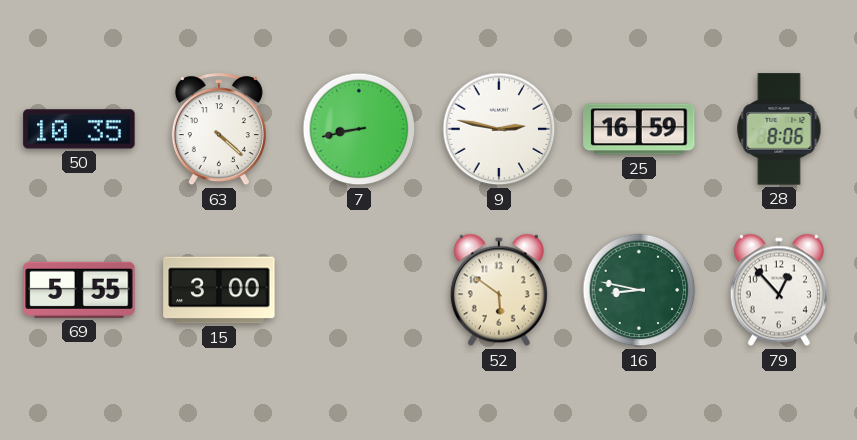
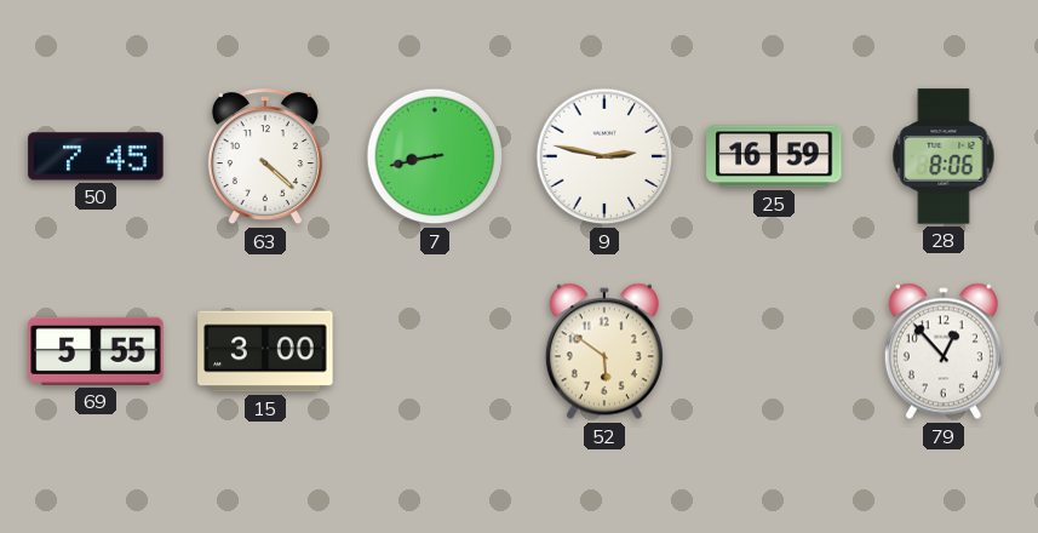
50: 10:35 -> 7:45 (96, 156)
16: 8:47 -> none (639, 290)
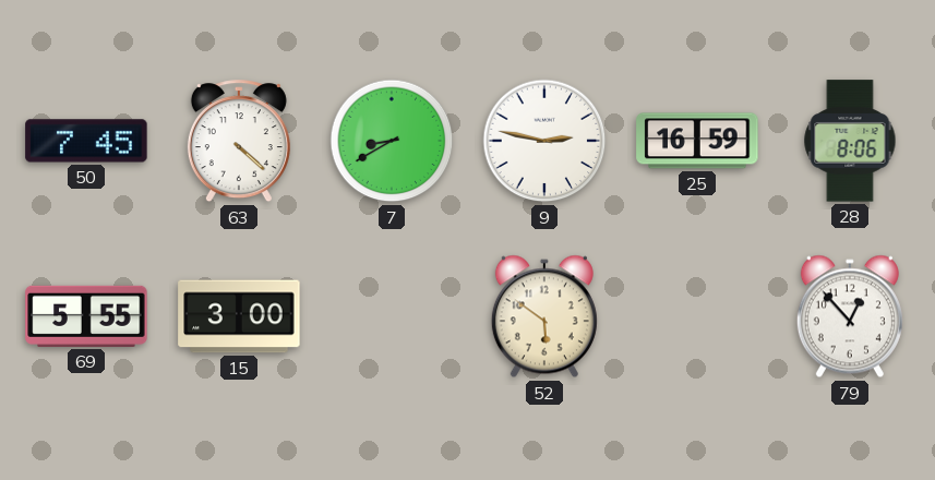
7: 8:43 -> 8:40 (392, 141)
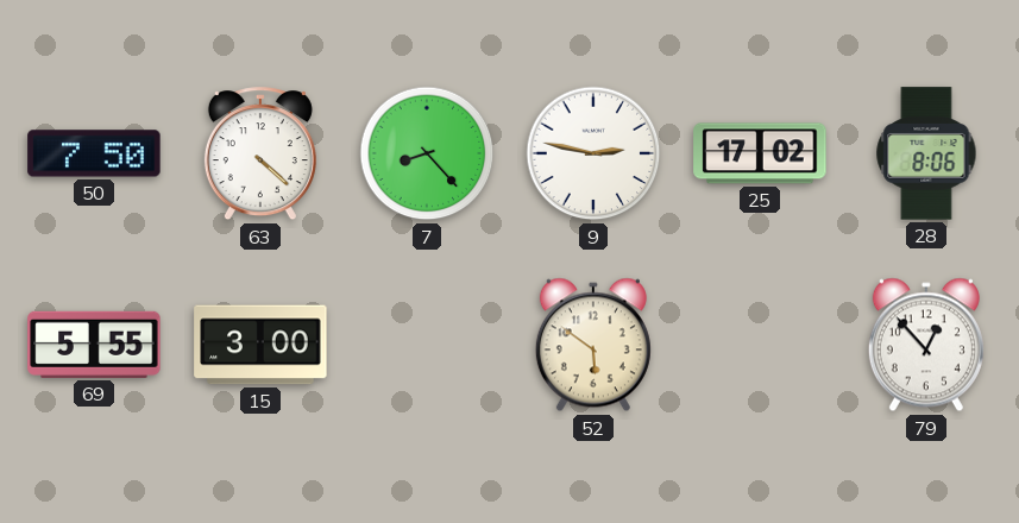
50: 7:45 -> 7:50 (94, 153)
7: 8:40 -> 8:23 (427, 153)
25: 16:59 -> 17:02 (760, 153)
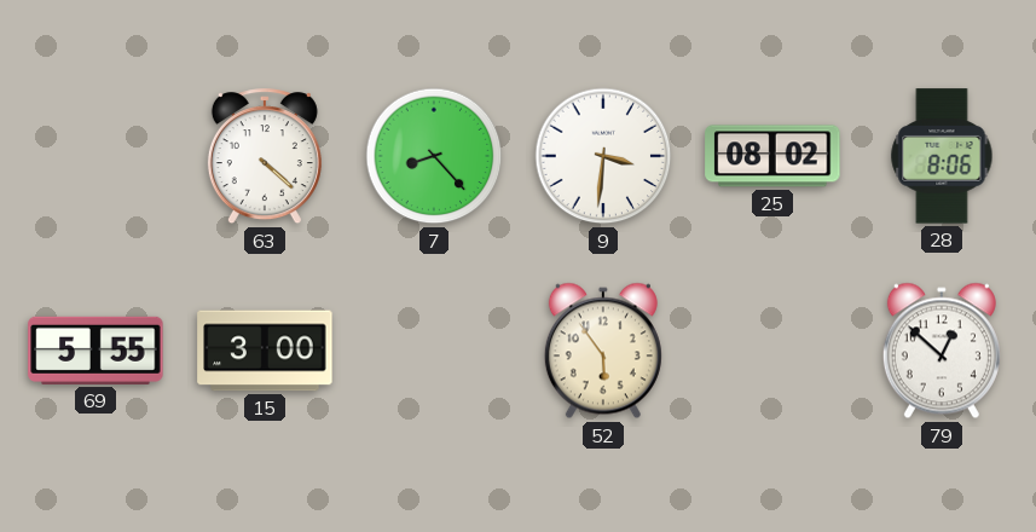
50: 7:50 -> none (94, 153)
9: 2:47 -> 3:31 (603, 156)
25: 17:02 -> 08:02 (772, 156)
52: 5:51 -> 5:54 (603, 351)
79: 12:53 -> 12:52 (942, 351)
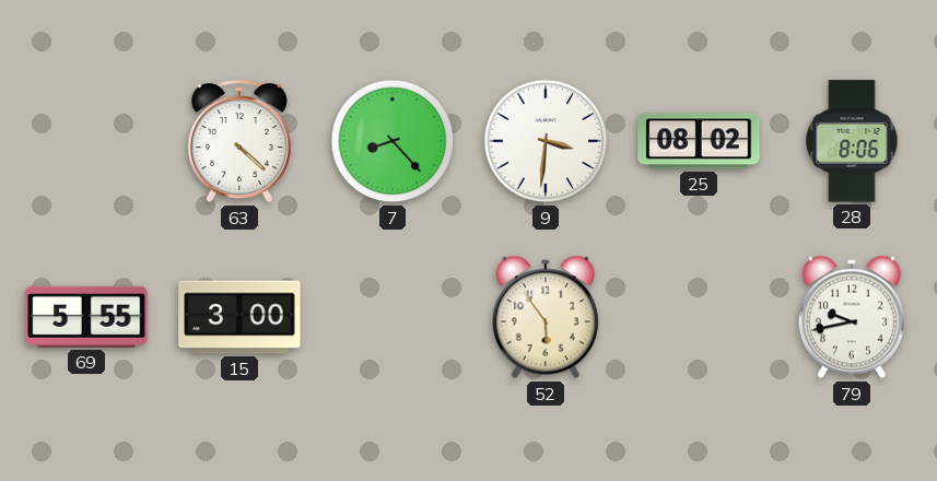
79: 12:52 -> 9:43 (852, 317)
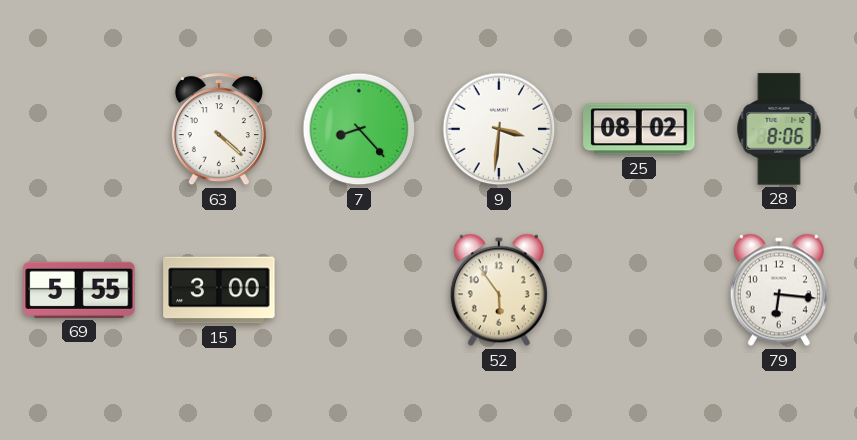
79: 9:43 -> 6:16 (779, 290)
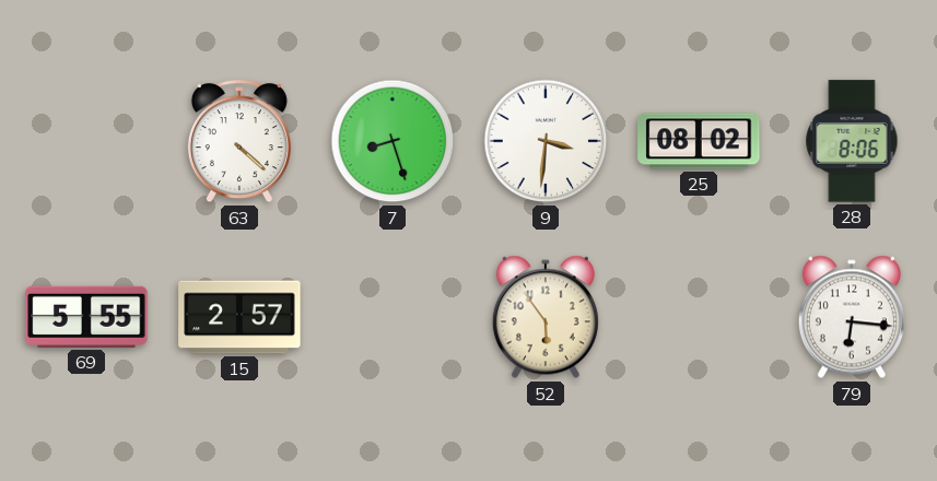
7: 8:23 -> 8:27 (393, 141)
15: 3:00 -> 2:57 (239, 317)
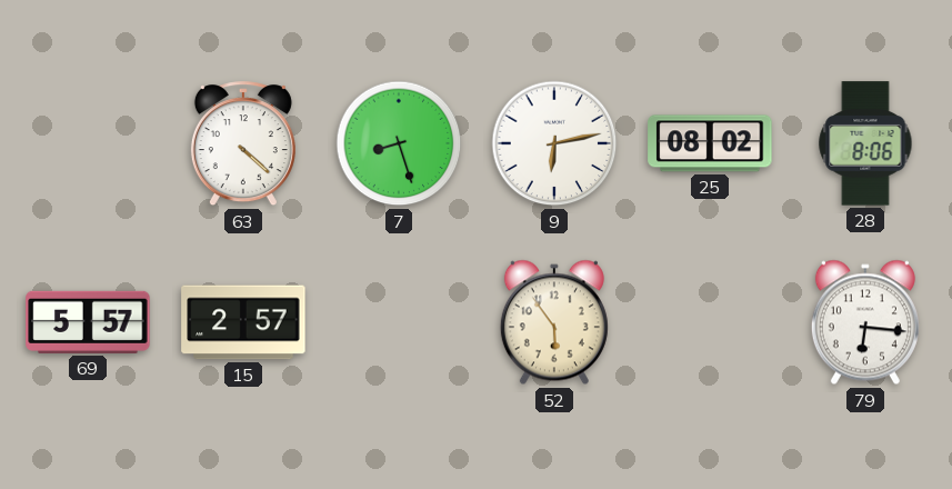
9: 3:31 -> 6:13 (554, 143)
69: 5:55 -> 5:57 (88, 322)
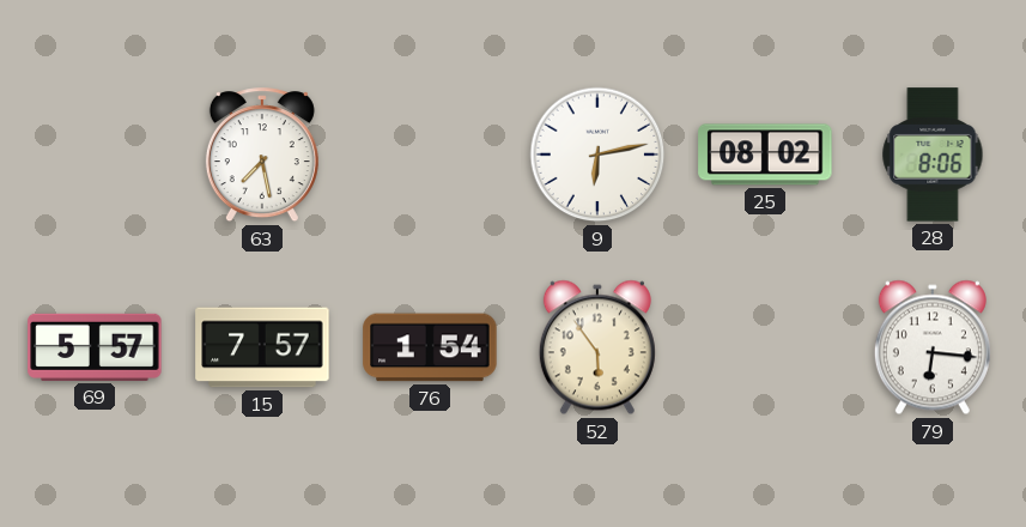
63: 4:22 -> 7:28 (262, 156)
7: 8:27 -> none (399, 143)
15: 2:57 -> 7:57 (262, 347)
76: none -> 1:54 (430, 347)
